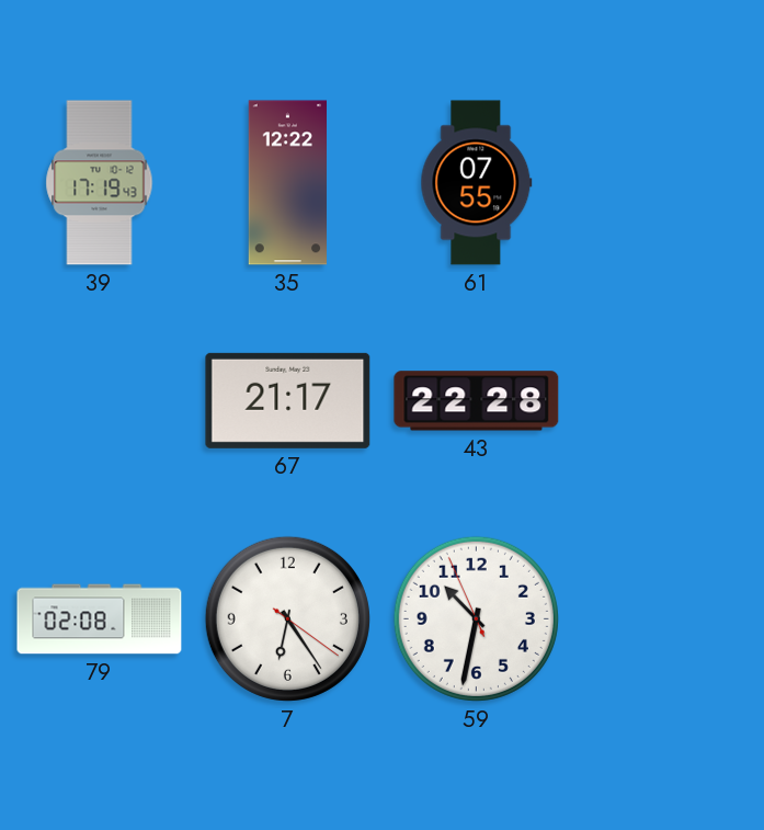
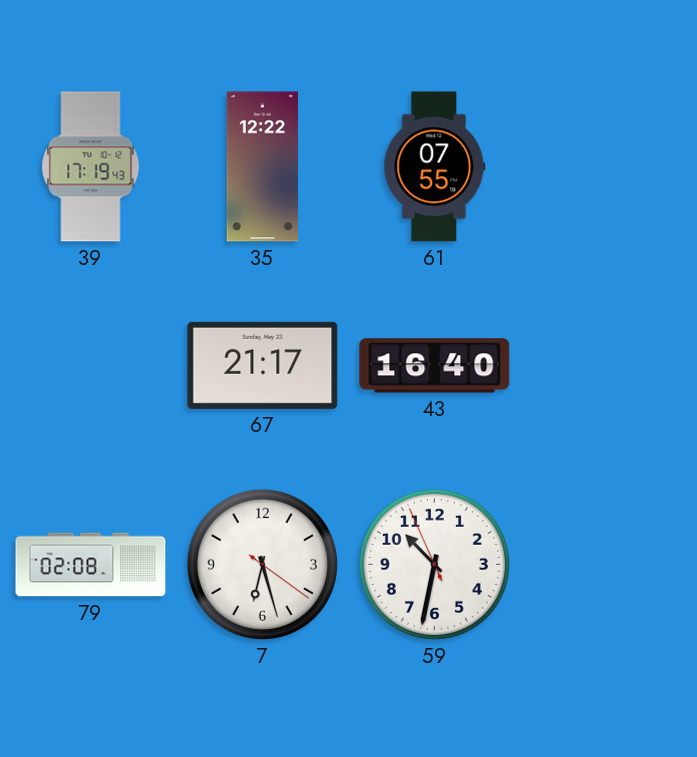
43: 22:28 -> 16:40 (435, 366)
7: 6:24 -> 6:27 (262, 564)
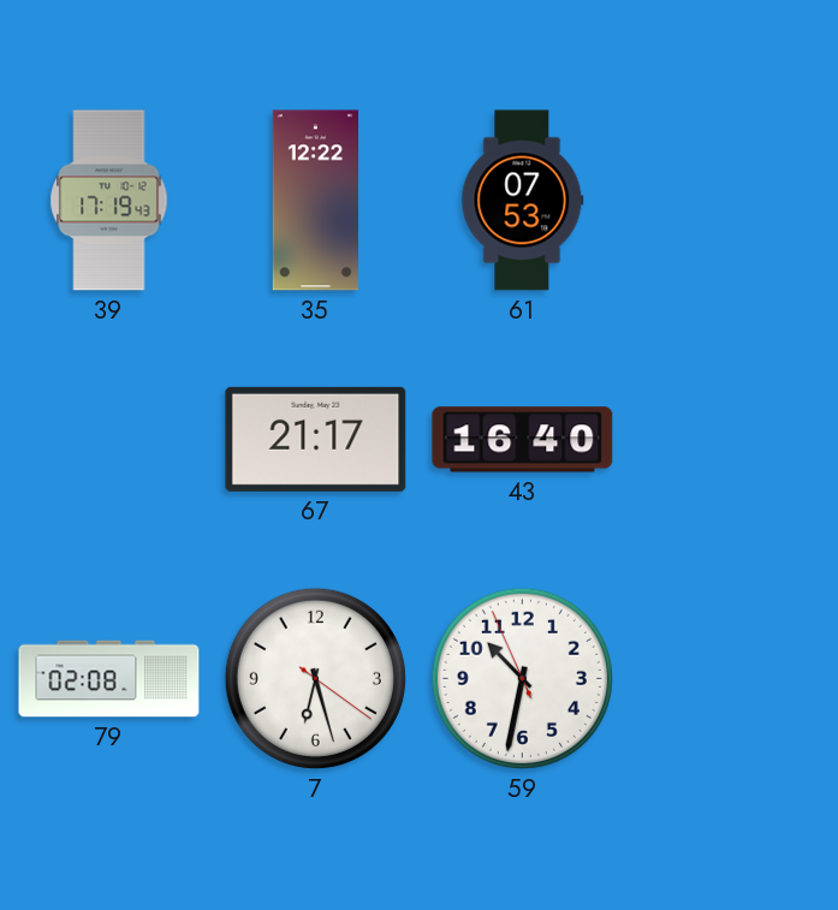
61: 07:55 -> 07:53 (523, 201)
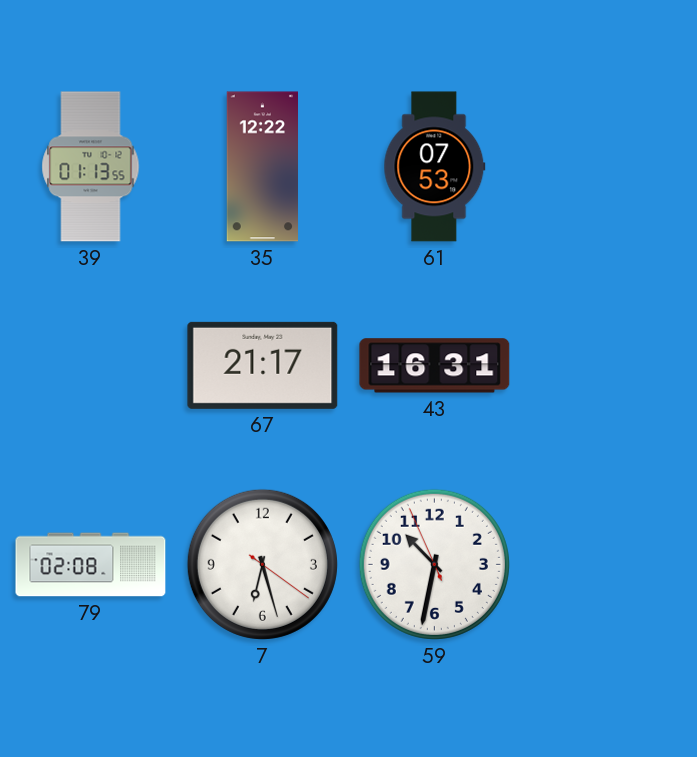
39: 17:19 -> 01:13 (91, 167)
43: 16:40 -> 16:31 (435, 366)
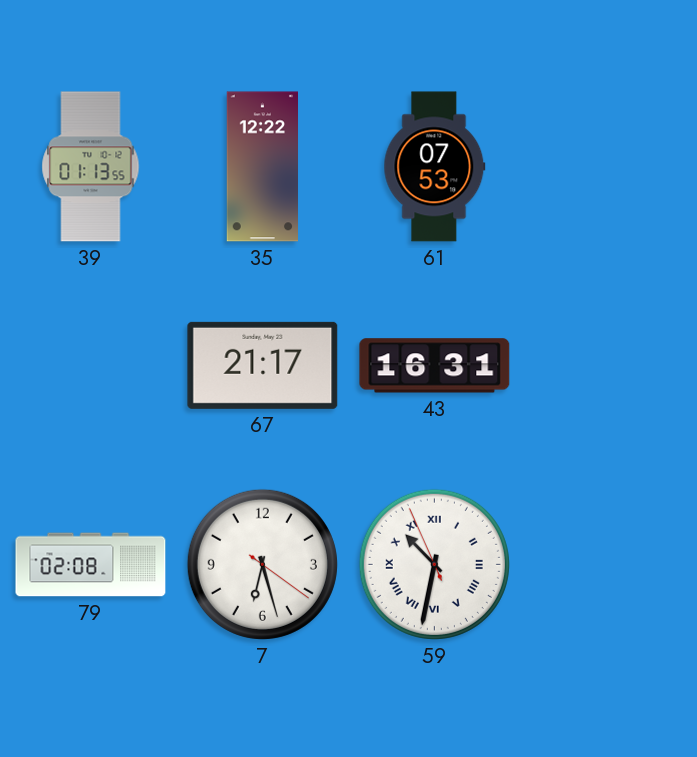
59 numerals: Arabic -> Roman (434, 564)
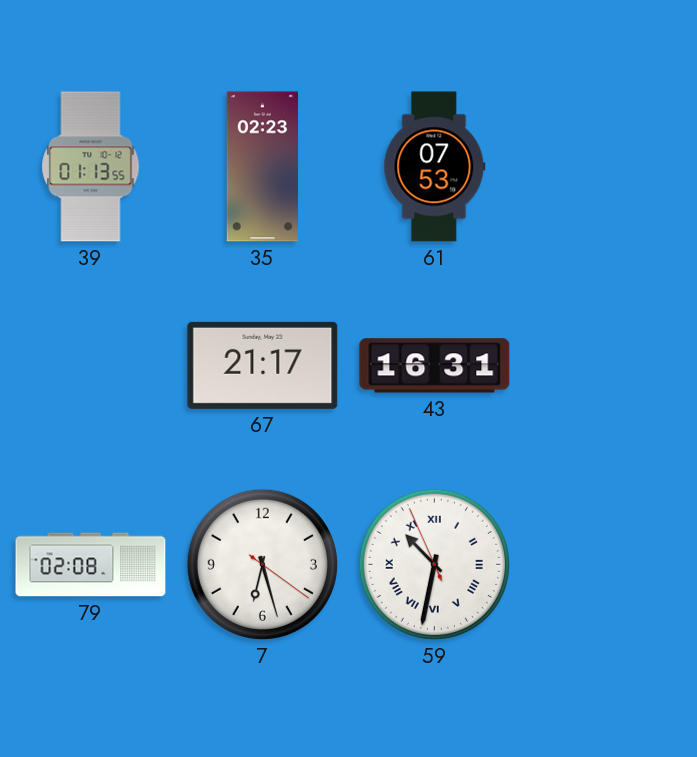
35: 12:22 -> 02:23 (262, 167)
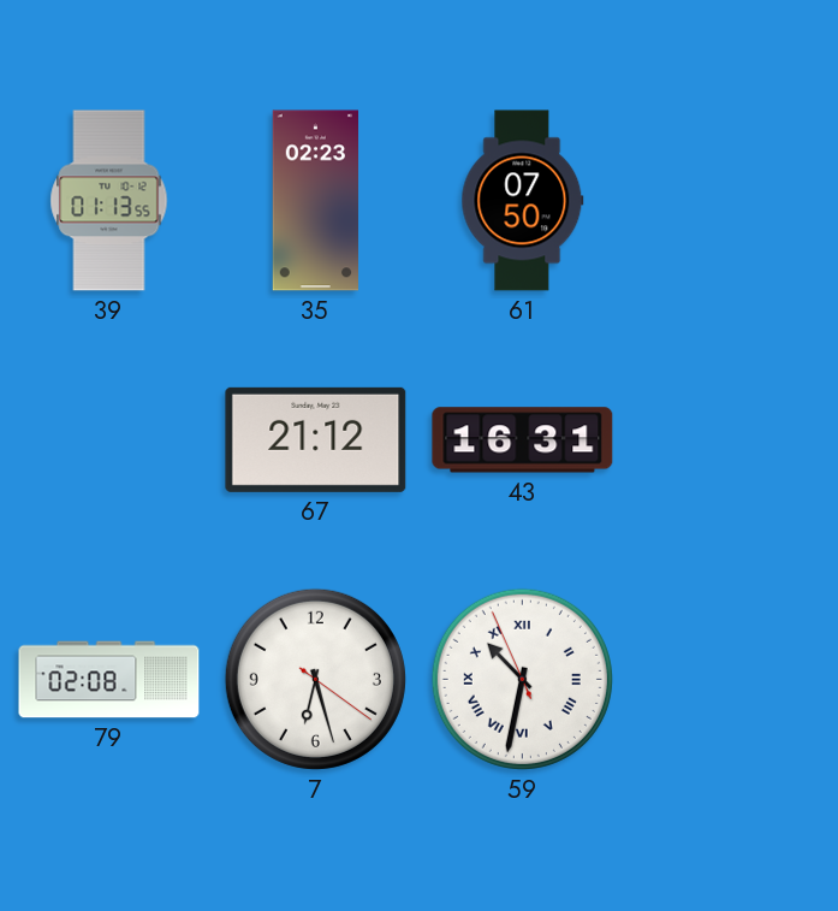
61: 07:53 -> 07:50 (523, 201)
67: 21:17 -> 21:12 (316, 439)
